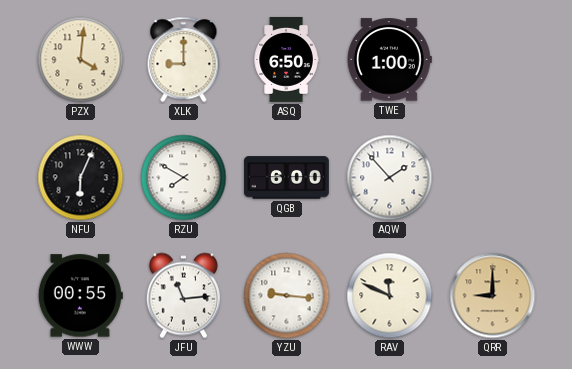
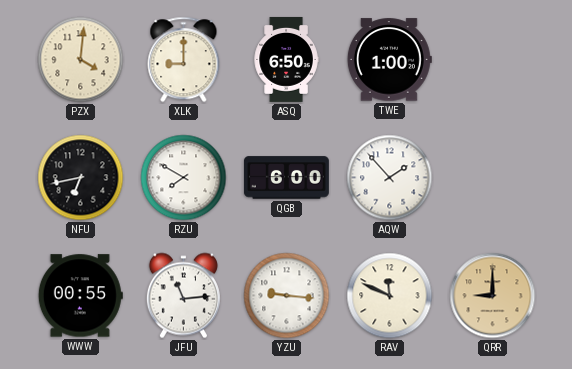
NFU: 6:04 -> 6:43 (81, 178)
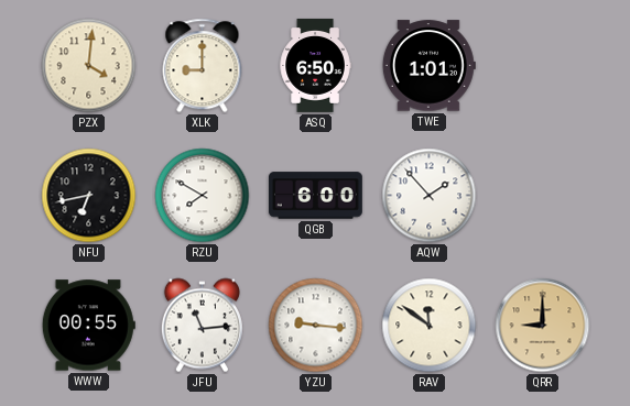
TWE: 1:00 -> 1:01 (428, 66)
RAV: 11:49 -> 11:51 (430, 326)
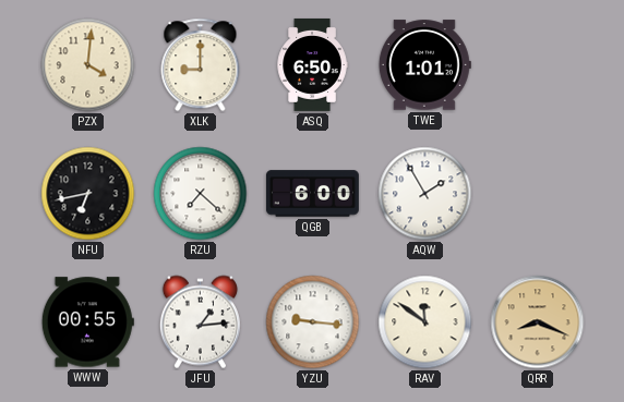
RZU: 7:50 -> 7:22 (201, 194)
AQW: 1:53 -> 1:55 (425, 194)
JFU: 11:14 -> 1:14 (200, 322)
QRR: 9:00 -> 8:19 (538, 322)
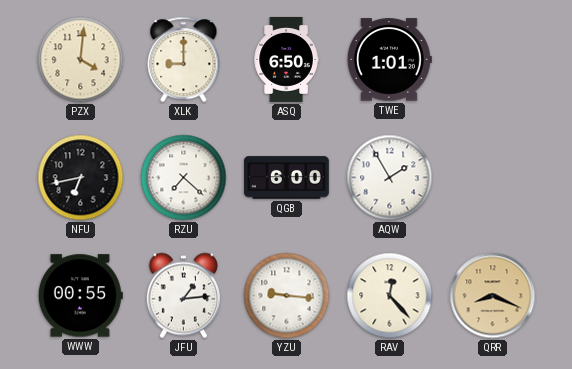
RAV: 11:51 -> 12:23 (390, 296)
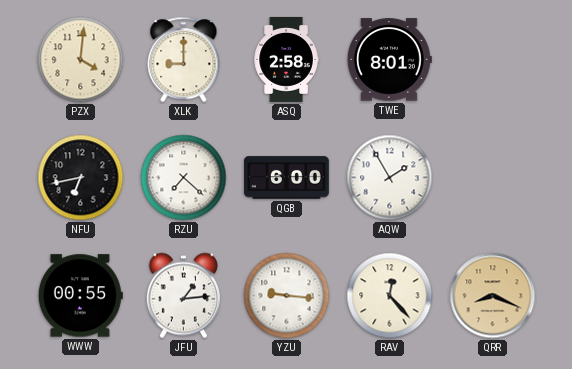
ASQ: 6:50 -> 2:58 (286, 59)
TWE: 1:01 -> 8:01 (389, 60)
